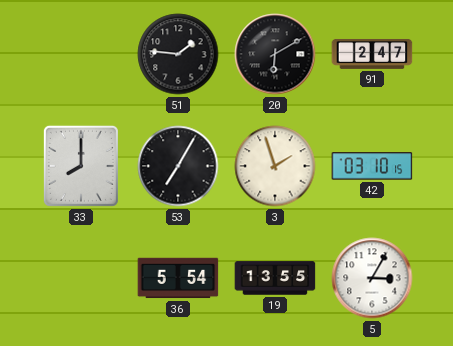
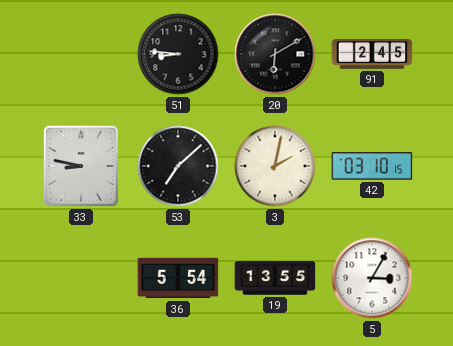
51: 1:46 -> 8:46 (178, 54)
91: 2:47 -> 2:45 (372, 54)
33: 8:00 -> 8:47 (81, 166)
53: 7:05 -> 7:08 (178, 166)
3: 1:57 -> 2:02 (275, 166)
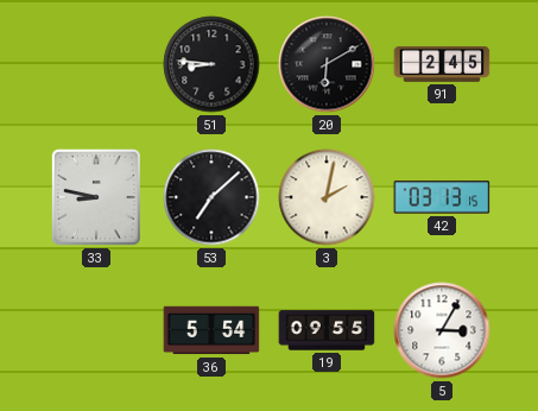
42: 03:10 -> 03:13 (442, 197)
19: 13:55 -> 09:55 (327, 330)
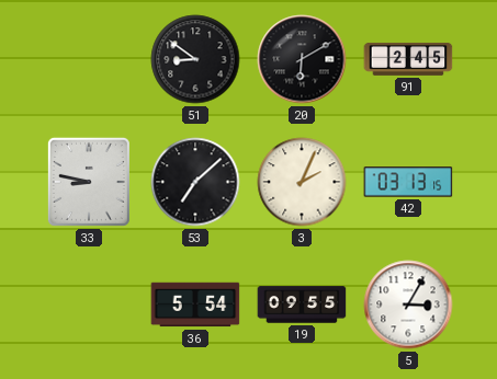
51: 8:46 -> 8:51 (195, 59)
3: 2:02 -> 2:04 (302, 182)
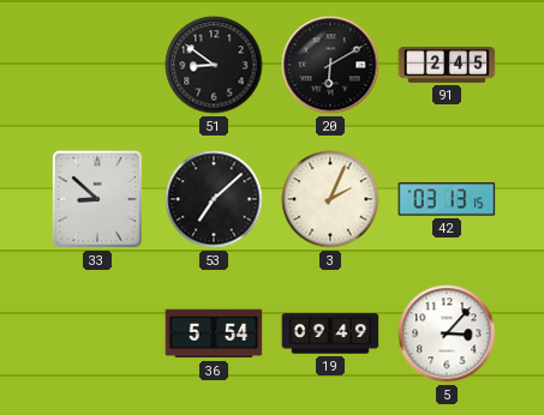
33: 8:47 -> 8:52 (97, 199)
19: 09:55 -> 09:49 (330, 333)
5: 3:05 -> 3:07 (447, 333)
